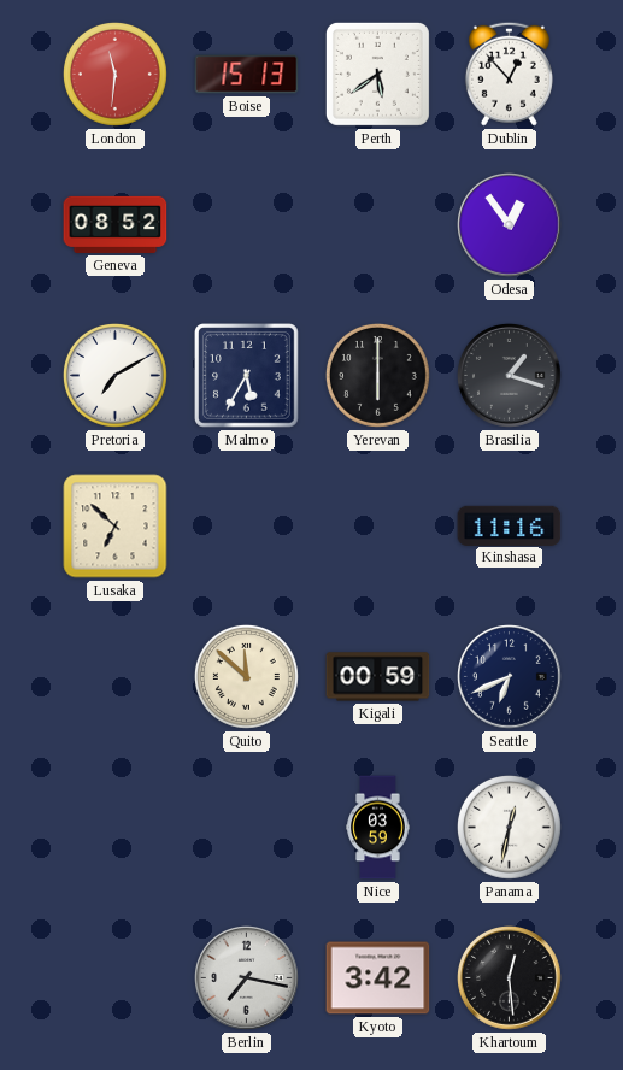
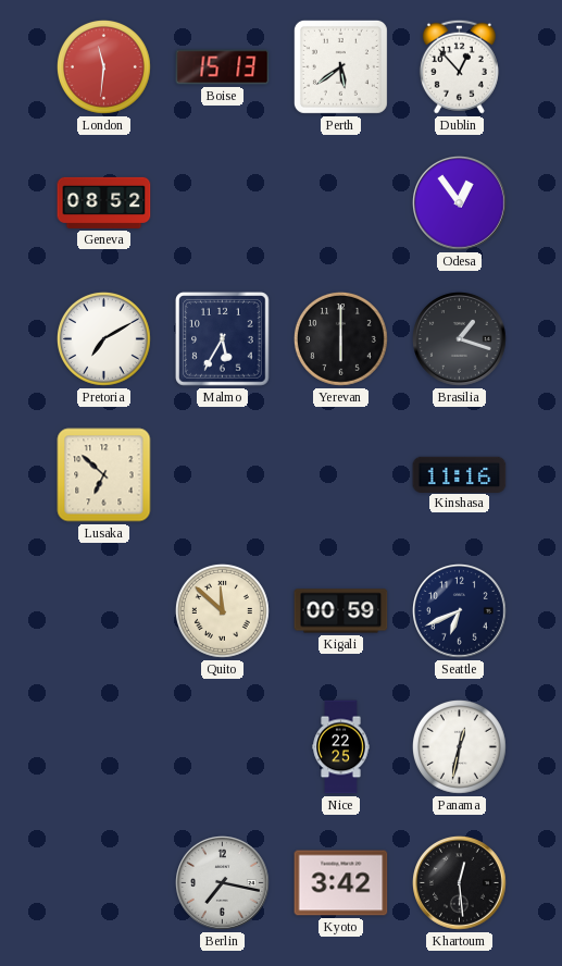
Nice: 03:59 -> 22:25 (341, 747)
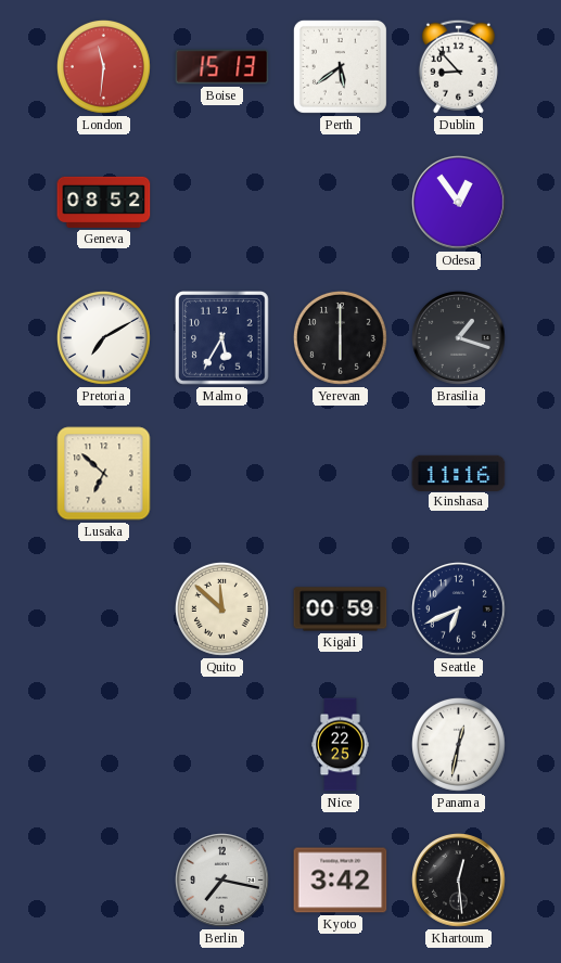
Dublin: 12:53 -> 8:53 (458, 66)
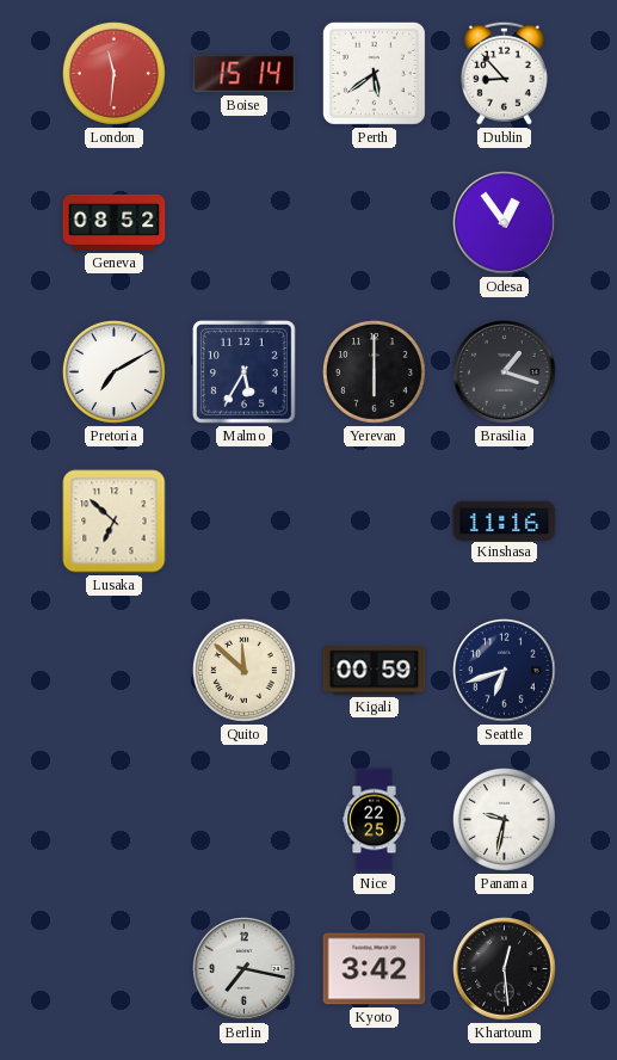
Boise: 15:13 -> 15:14 (245, 74)
Seattle: 6:41 -> 6:42 (505, 671)
Panama: 12:32 -> 9:32 (504, 819)
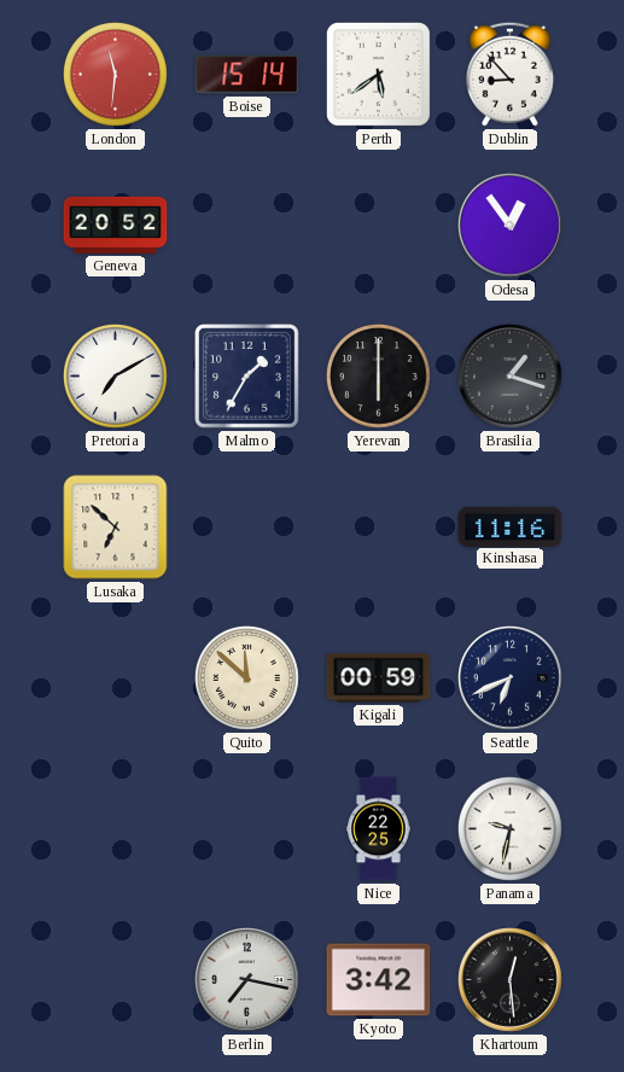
Geneva: 08:52 -> 20:52 (116, 225)
Malmo: 5:35 -> 1:35 (247, 377)
Seattle: 6:42 -> 6:41 (511, 678)
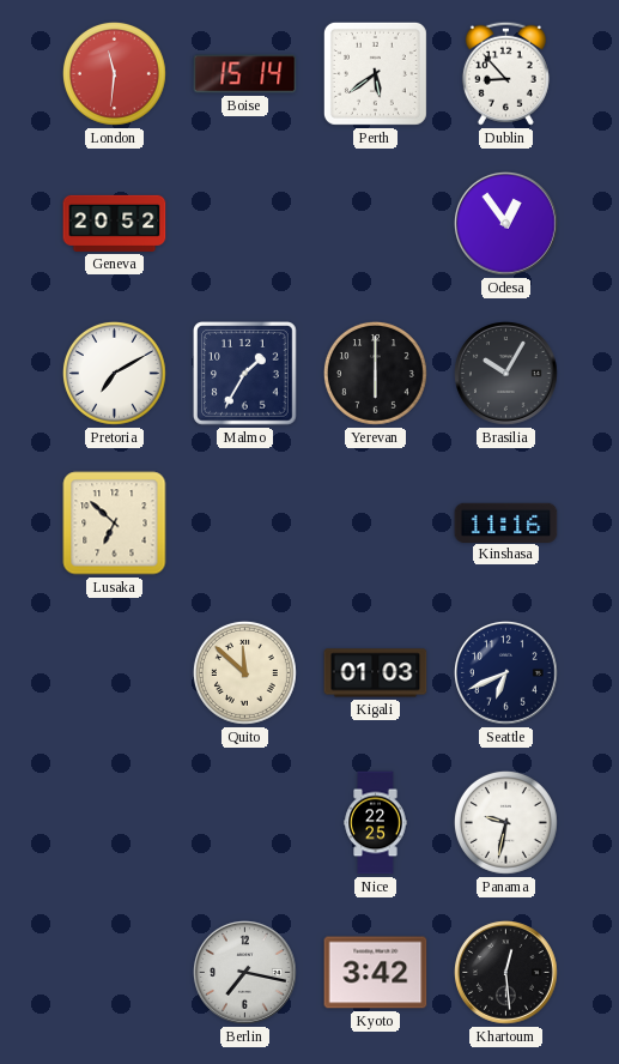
Brasilia: 1:18 -> 10:05 (506, 374)
Kigali: 00:59 -> 01:03 (376, 673)
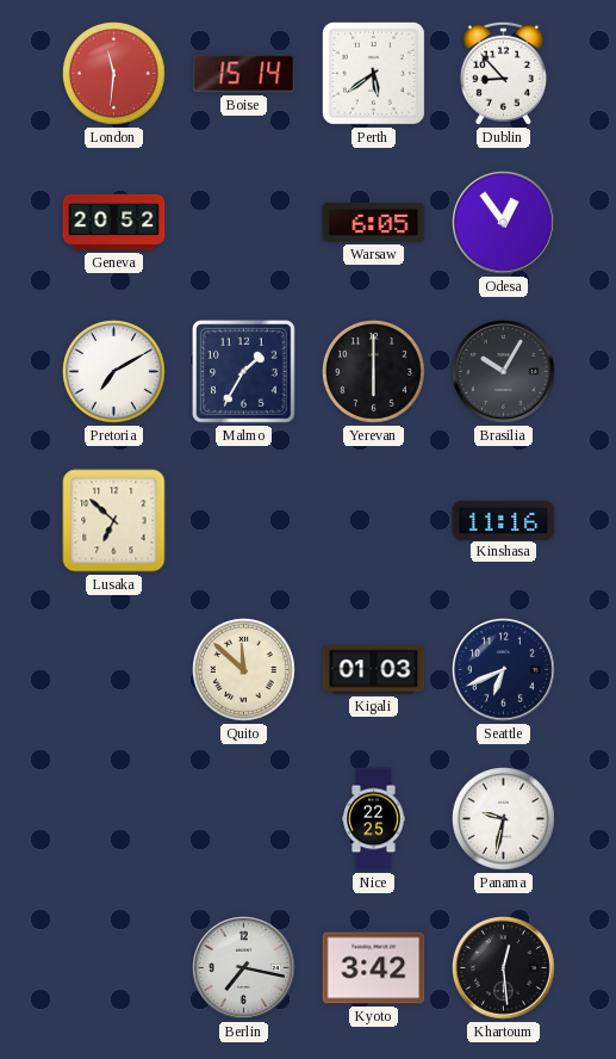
Warsaw: none -> 6:05 (374, 222)
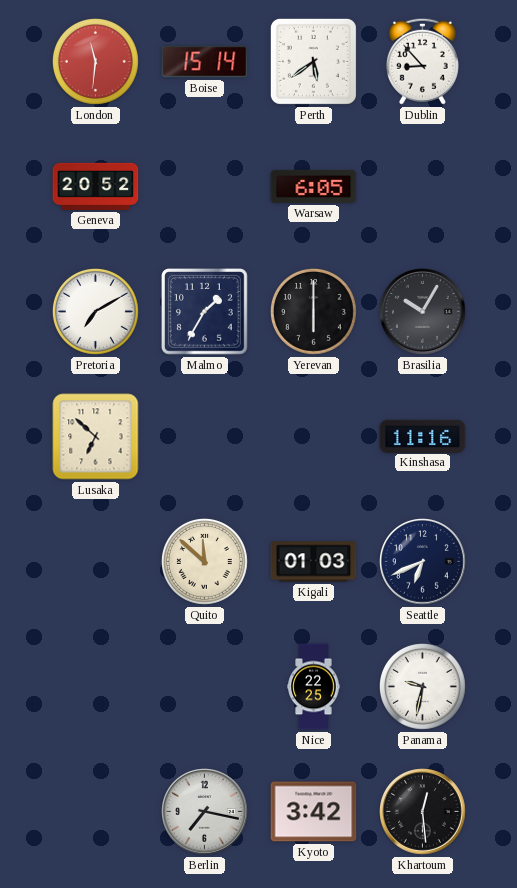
Odesa: 12:54 -> none (504, 223)
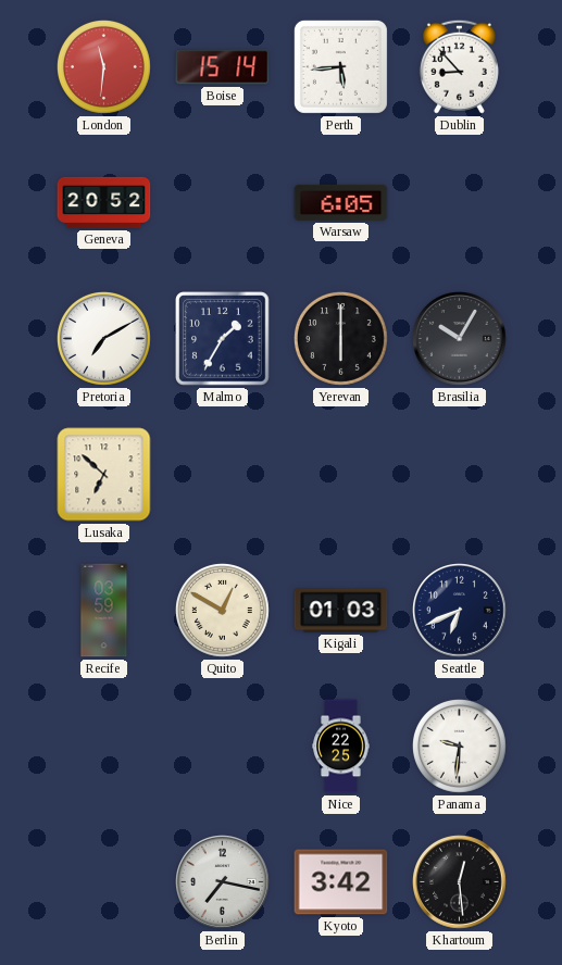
Perth: 5:39 -> 5:44 (340, 66)
Kinshasa: 11:16 -> none (423, 436)
Recife: none -> 03:59 (104, 611)
Quito: 11:52 -> 12:50 (222, 610)
Panama: 9:32 -> 9:31 (459, 745)
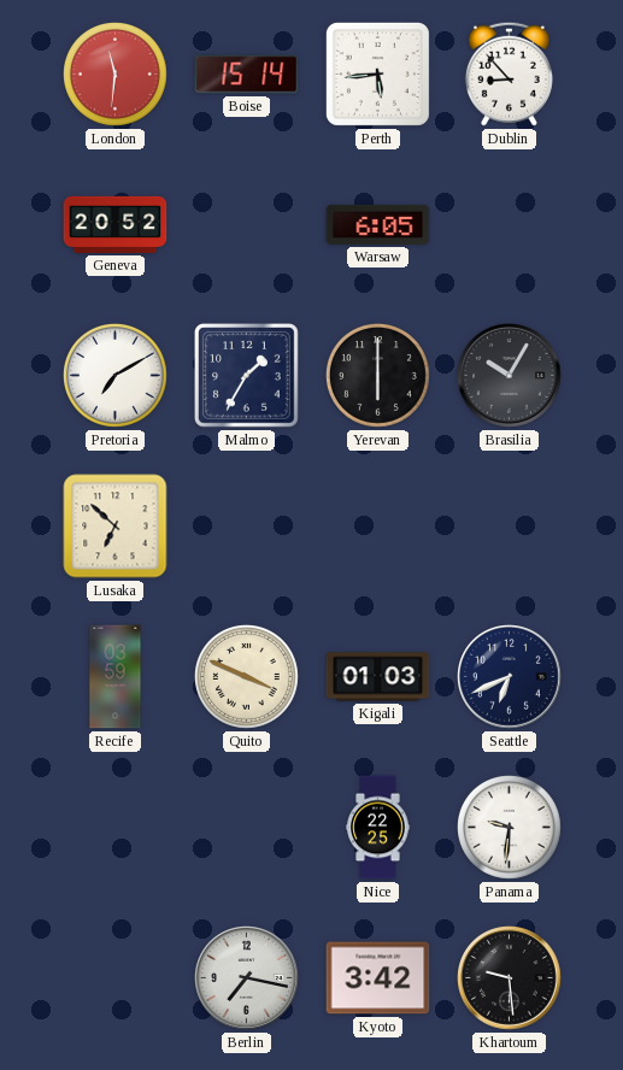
Quito: 12:50 -> 3:49 (246, 676)
Khartoum: 12:29 -> 9:29 (510, 978)
